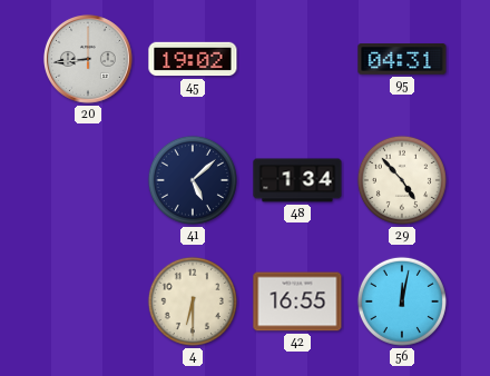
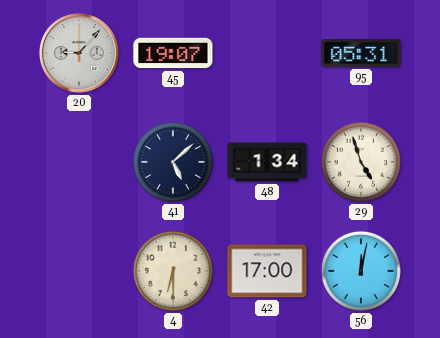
20: 8:44 -> 9:07 (80, 54)
45: 19:02 -> 19:07 (173, 53)
95: 04:31 -> 05:31 (361, 53)
29: 4:53 -> 4:57 (361, 162)
42: 16:55 -> 17:00 (267, 271)
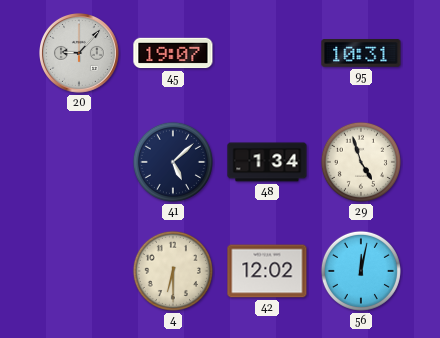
95: 05:31 -> 10:31 (361, 53)
42: 17:00 -> 12:02 (267, 271)
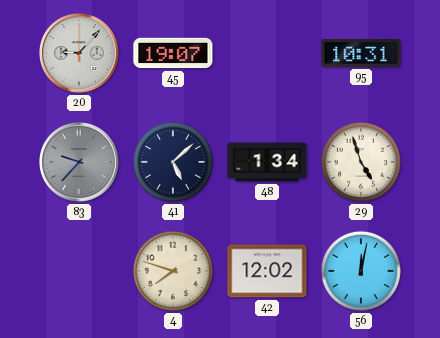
83: none -> 9:37 (80, 163)
4: 6:30 -> 7:48 (173, 271)
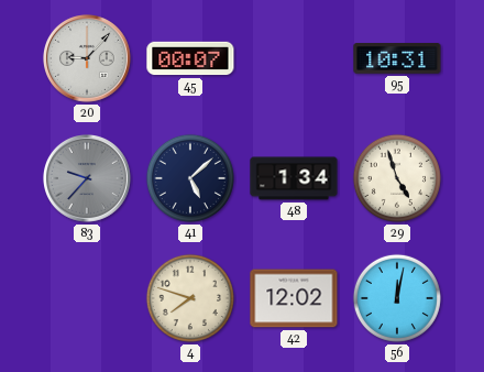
45: 19:07 -> 00:07 (190, 58)
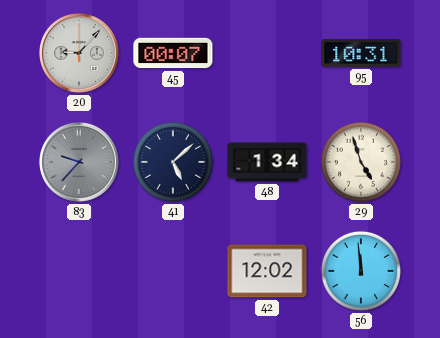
4: 7:48 -> none (190, 298)
56: 12:02 -> 11:59 (361, 271)
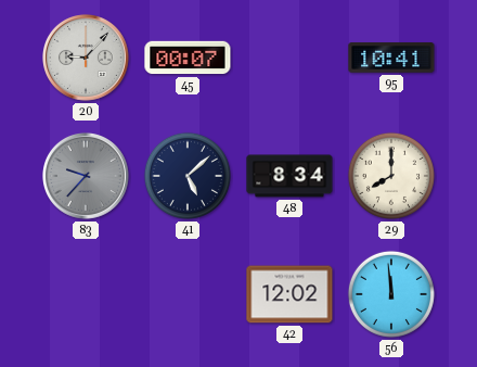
95: 10:31 -> 10:41 (391, 58)
48: 1:34 -> 8:34 (289, 176)
29: 4:57 -> 8:00 (391, 176)
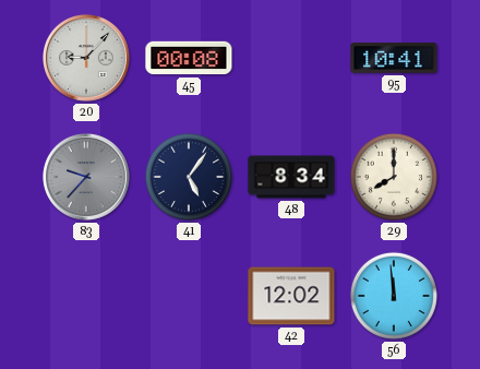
45: 00:07 -> 00:08 (189, 58)
41: 5:08 -> 5:06 (189, 177)
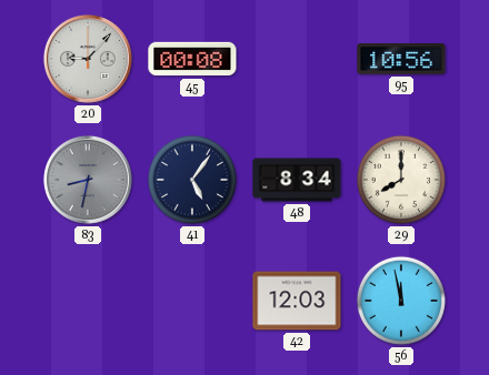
95: 10:41 -> 10:56 (401, 59)
83: 9:37 -> 8:32 (89, 181)
42: 12:02 -> 12:03 (297, 301)
56: 11:59 -> 11:58 (401, 301)
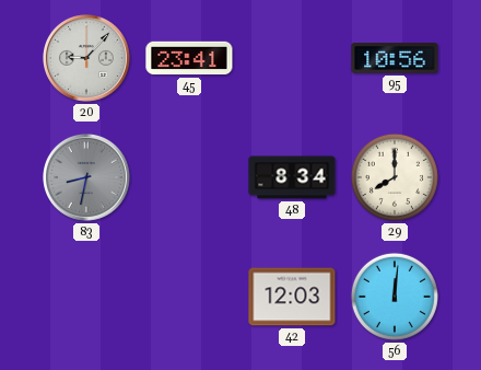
45: 00:08 -> 23:41 (189, 58)
41: 5:06 -> none (192, 180)
56: 11:58 -> 12:01 (395, 297)
